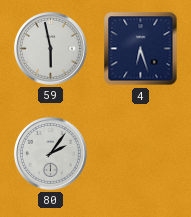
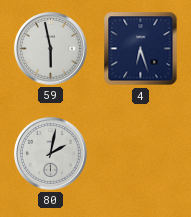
80: 2:06 -> 2:02 (50, 153)
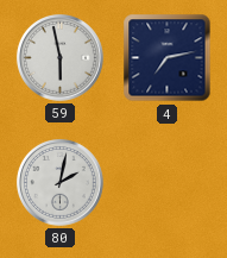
4: 6:27 -> 7:13 (168, 58)
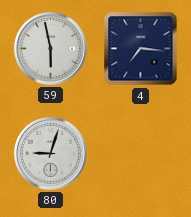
4: 7:13 -> 7:16 (141, 49)
80: 2:02 -> 9:03 (50, 153)
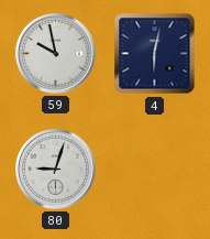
59: 5:58 -> 9:58 (55, 53)
4: 7:16 -> 6:02 (155, 54)
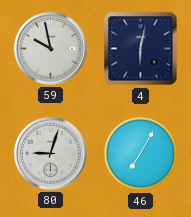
46: none -> 7:05 (141, 154)
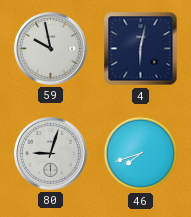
46: 7:05 -> 7:42 (141, 154)
